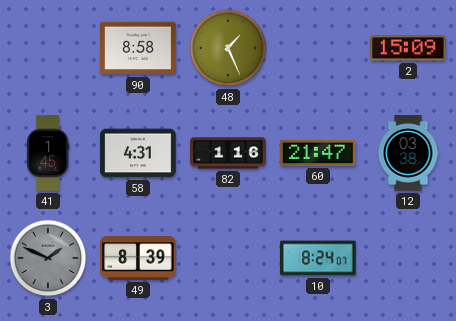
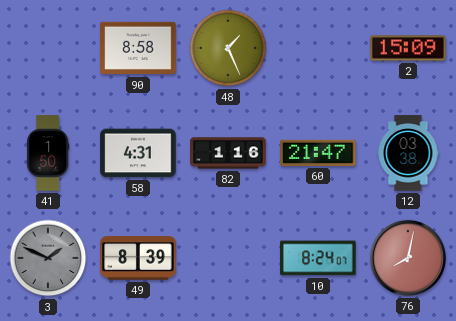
41: 1:45 -> 1:50 (49, 153)
76: none -> 8:02 (408, 258)
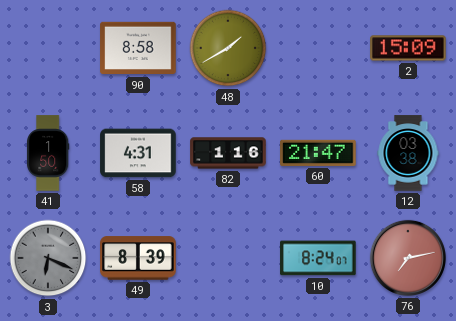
48: 1:26 -> 1:40 (228, 48)
3: 1:49 -> 6:19 (48, 258)
76: 8:02 -> 7:13 (408, 258)
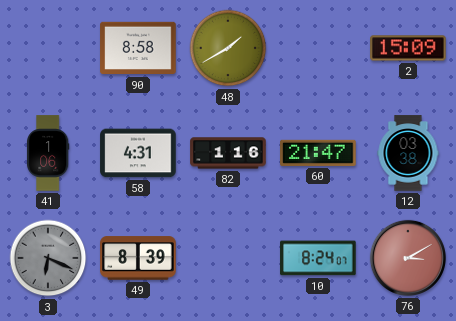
41: 1:50 -> 1:06 (49, 153)
76: 7:13 -> 3:10 (408, 258)
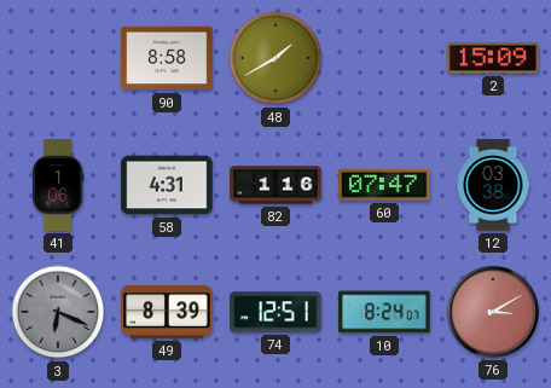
60: 21:47 -> 07:47 (384, 185)
74: none -> 12:51 (275, 312)
